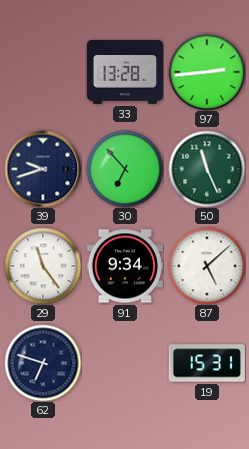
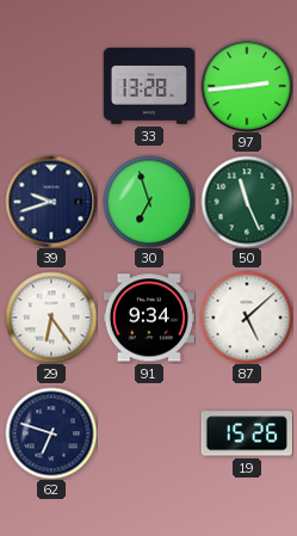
30: 6:53 -> 6:57 (149, 202)
29: 11:24 -> 6:24 (51, 318)
19: 15:31 -> 15:26 (247, 433)
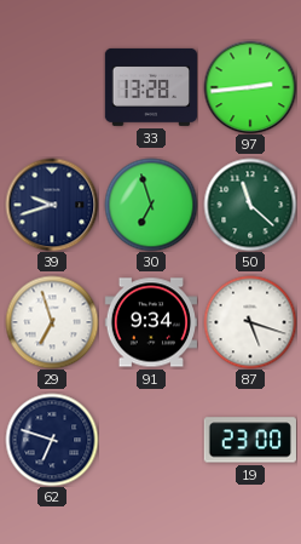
50: 11:26 -> 11:22 (250, 205)
29: 6:24 -> 6:57 (52, 322)
87: 5:08 -> 5:18 (250, 322)
19: 15:26 -> 23:00 (250, 440)
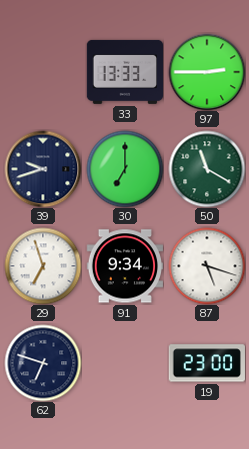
33: 13:28 -> 13:33 (124, 72)
97: 2:44 -> 2:45 (207, 72)
30: 6:57 -> 7:00 (125, 169)
50: 11:22 -> 11:20 (207, 169)
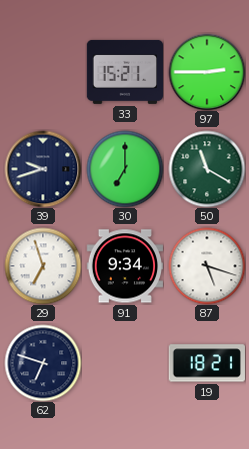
33: 13:33 -> 15:21 (124, 72)
19: 23:00 -> 18:21 (207, 363)
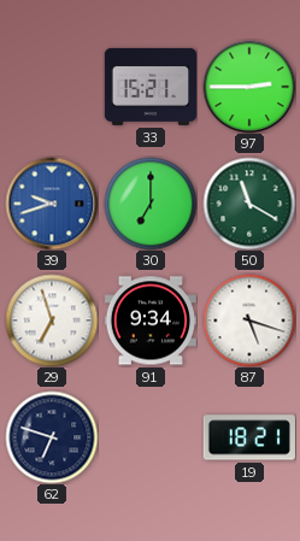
39 dial: navy -> blue (52, 204)
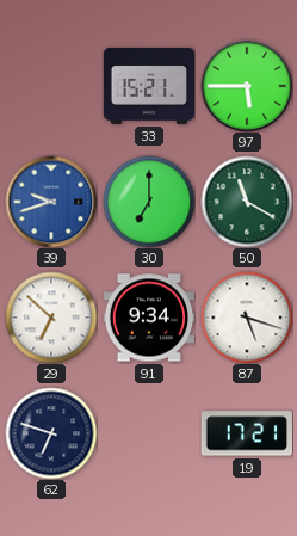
97: 2:45 -> 5:45 (247, 86)
29: 6:57 -> 6:52 (51, 318)
19: 18:21 -> 17:21 (247, 433)
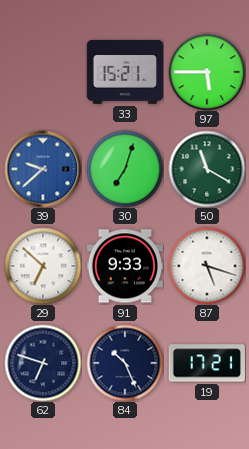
39: 9:42 -> 9:38 (43, 169)
30: 7:00 -> 7:03 (125, 169)
91: 9:34 -> 9:33 (124, 266)
84: none -> 10:26 (125, 363)
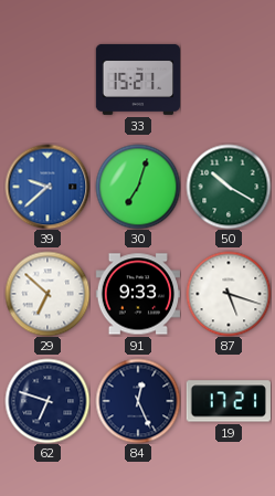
97: 5:45 -> none (207, 72)
50: 11:20 -> 10:20 (229, 187)
84: 10:26 -> 12:26 (138, 401)
